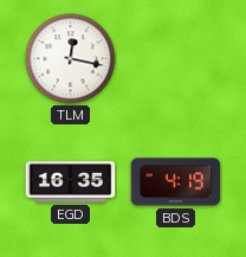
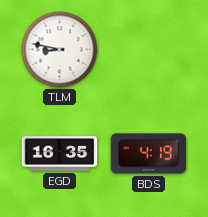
TLM: 12:17 -> 8:47 (60, 50)
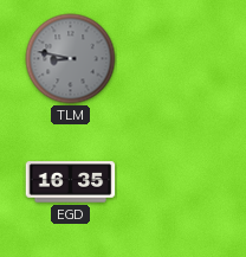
TLM dial: white -> grey (71, 59)
BDS: 4:19 -> none (149, 154)
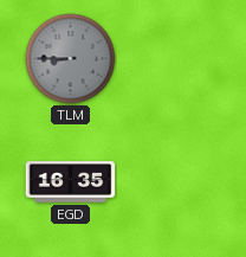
TLM: 8:47 -> 8:45 (71, 59)
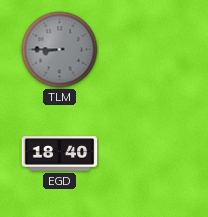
EGD: 16:35 -> 18:40 (60, 154)
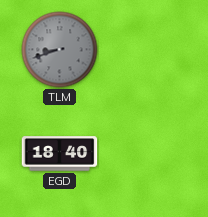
TLM: 8:45 -> 8:42 (60, 50)
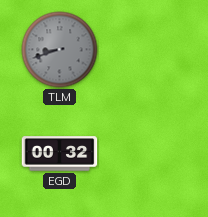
EGD: 18:40 -> 00:32 (60, 154)
